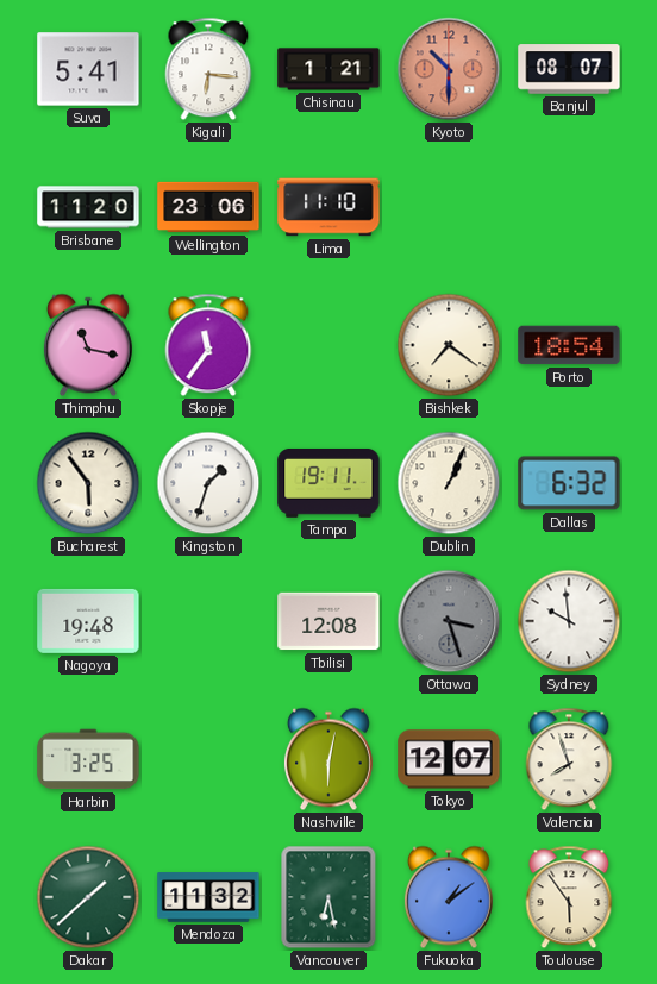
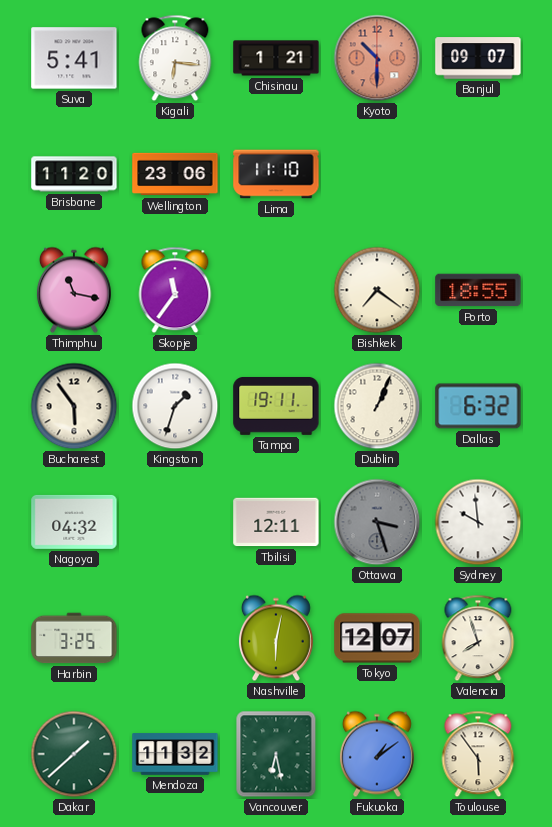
Banjul: 08:07 -> 09:07 (478, 58)
Porto: 18:54 -> 18:55 (478, 290)
Nagoya: 19:48 -> 04:32 (74, 522)
Tbilisi: 12:08 -> 12:11 (276, 522)
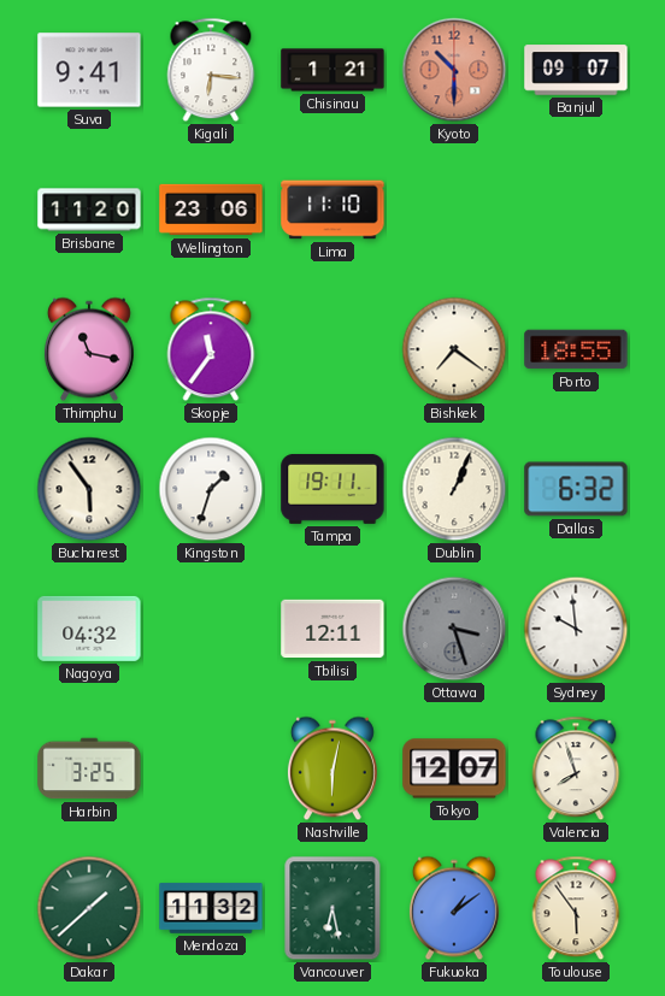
Suva: 5:41 -> 9:41 (89, 70)
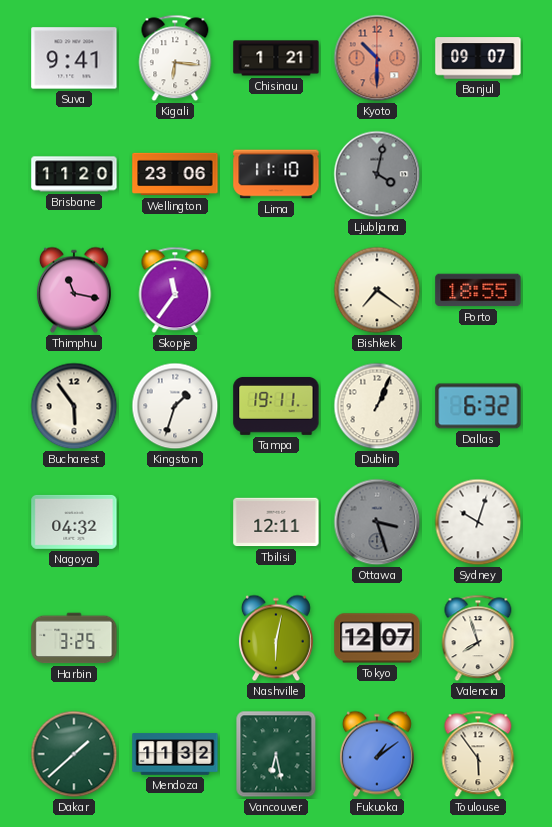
Ljubljana: none -> 4:02 (377, 174)
Sydney: 9:59 -> 10:03 (478, 522)
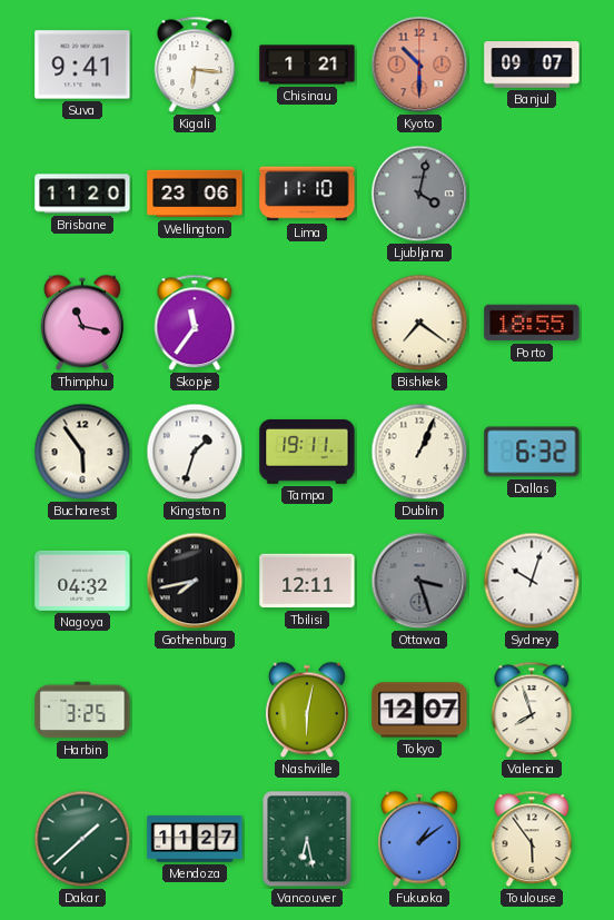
Gothenburg: none -> 7:43 (195, 581)
Mendoza: 11:32 -> 11:27 (195, 839)
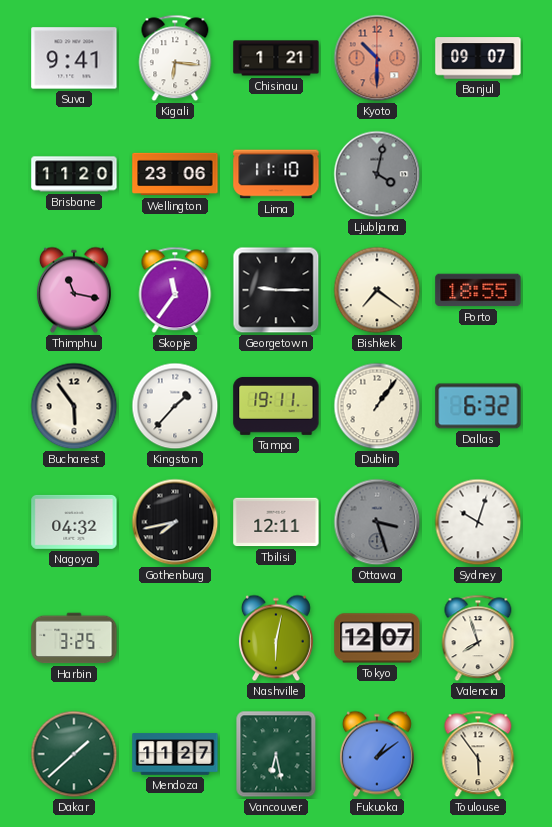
Georgetown: none -> 9:15 (276, 290)
Kingston: 1:33 -> 1:37 (175, 406)
Dublin: 1:04 -> 1:06 (377, 406)
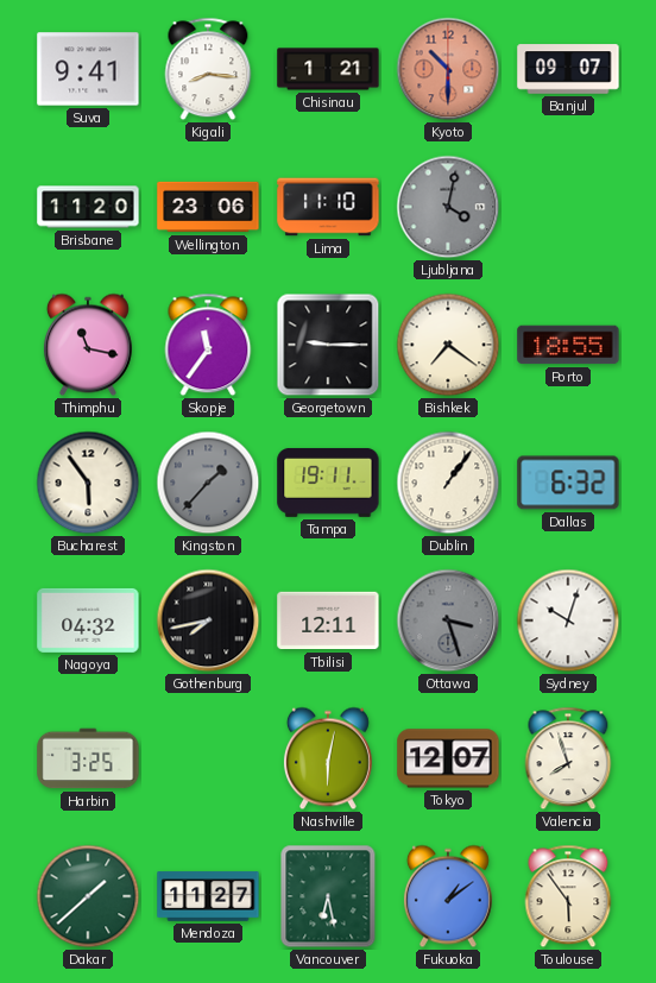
Kigali: 6:16 -> 8:16 (208, 69)
Kingston dial: white -> grey (208, 483)
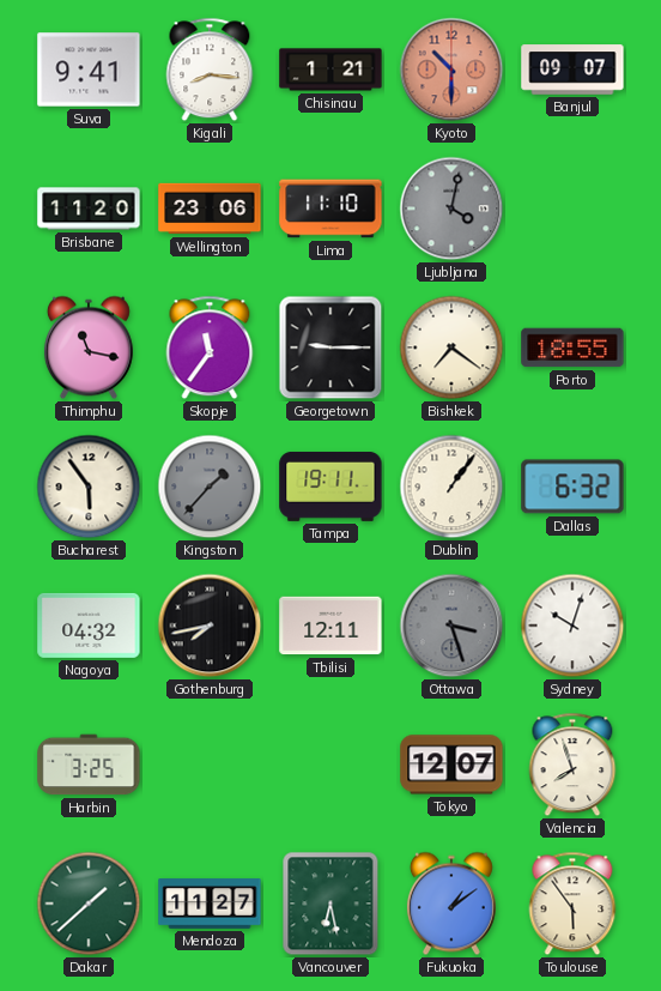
Nashville: 6:02 -> none (328, 758)
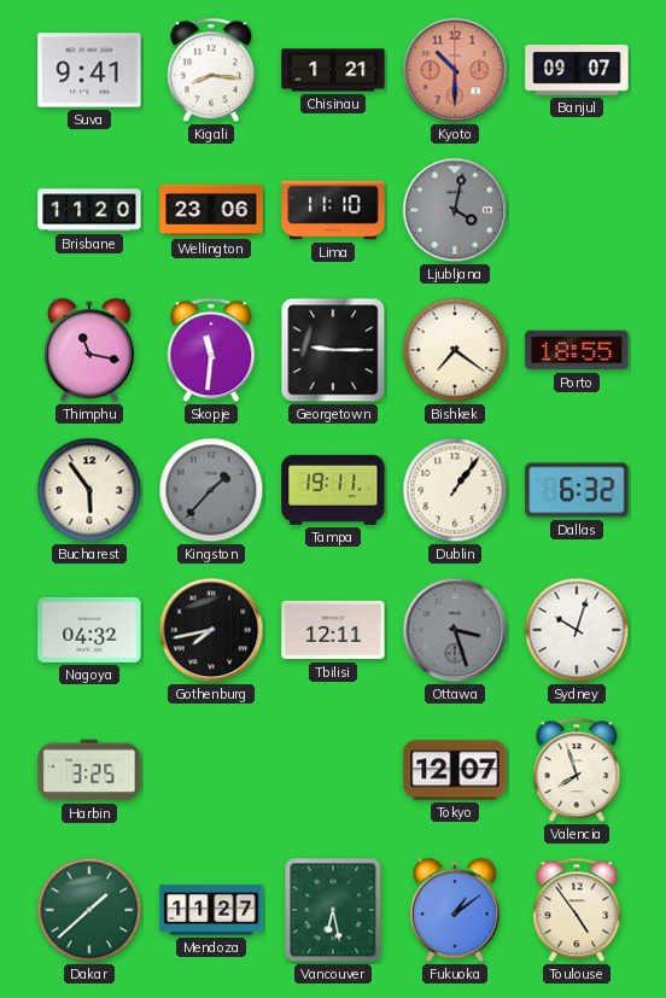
Skopje: 11:36 -> 11:31 (211, 350)
Toulouse: 5:54 -> 4:54 (577, 910)
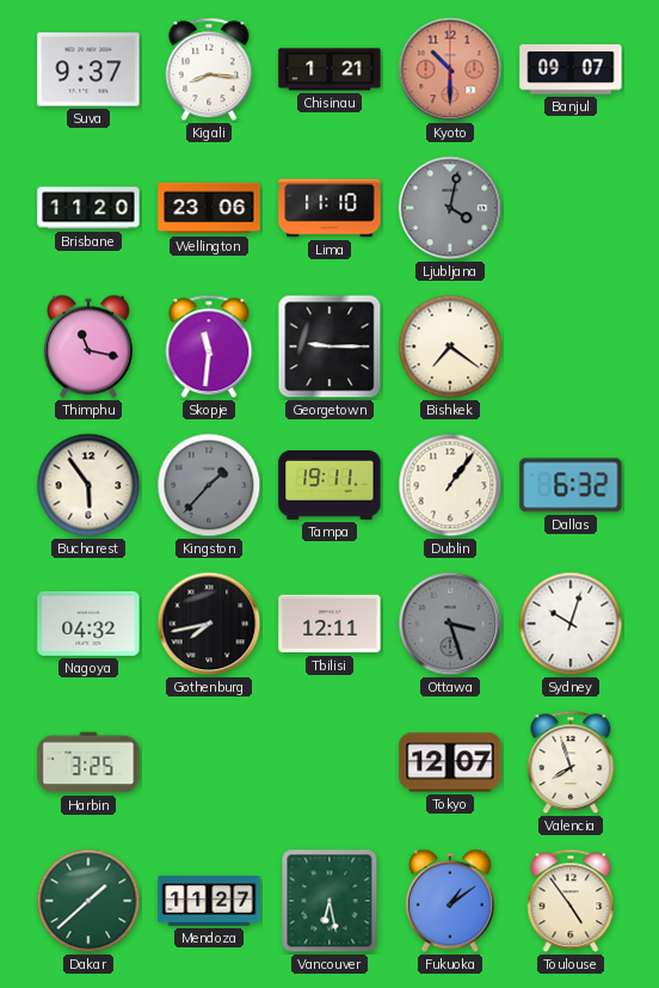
Suva: 9:41 -> 9:37 (88, 69)
Porto: 18:55 -> none (577, 350)
